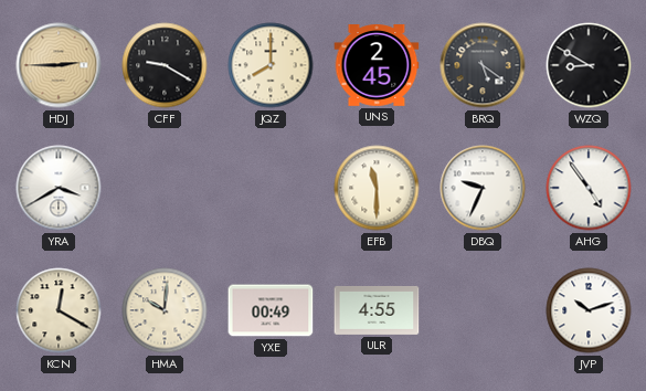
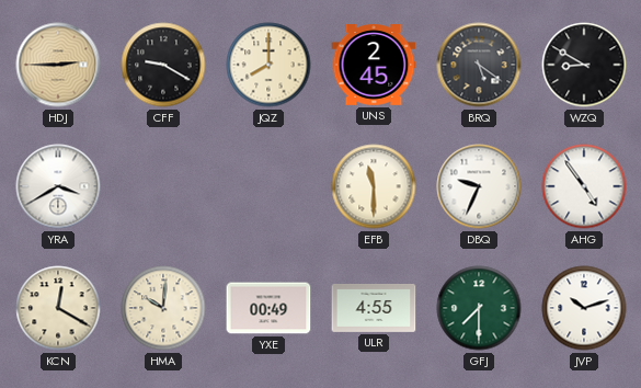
GFJ: none -> 7:30 (479, 308)
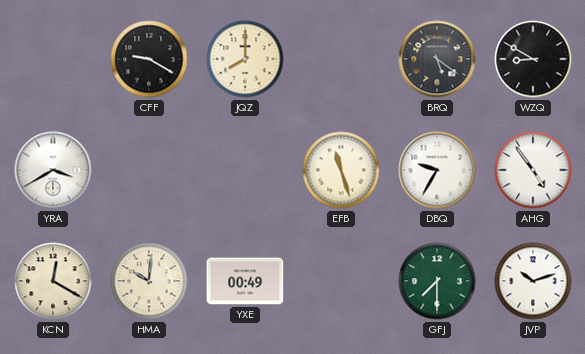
HDJ: 2:45 -> none (58, 65)
UNS: 2:45 -> none (374, 66)
EFB: 11:30 -> 11:27 (341, 170)
DBQ: 9:34 -> 9:35 (437, 170)
ULR: 4:55 -> none (374, 308)
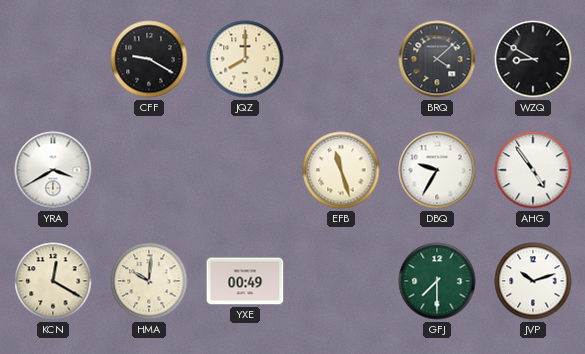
BRQ: 5:21 -> 4:08 (437, 59)
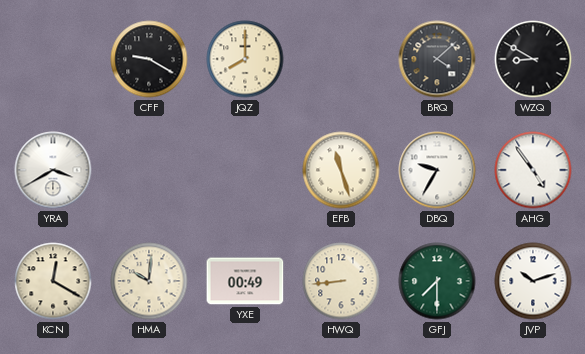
HWQ: none -> 8:44 (341, 281)
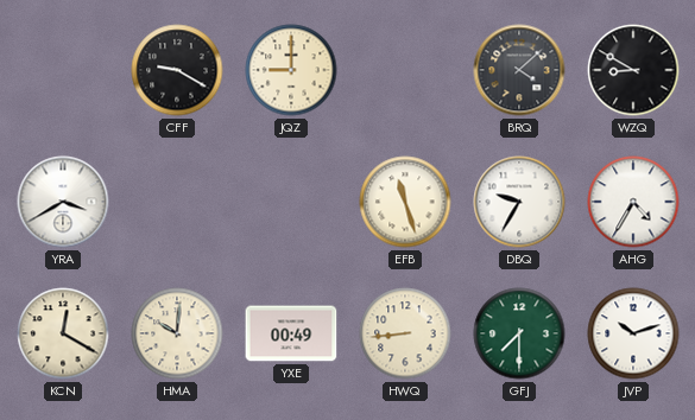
JQZ: 8:00 -> 9:00 (291, 70)
AHG: 4:54 -> 4:35 (633, 202)
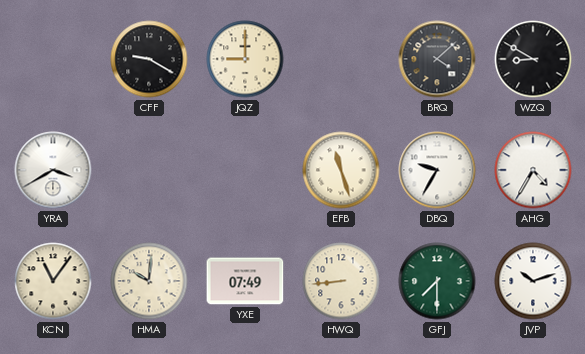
KCN: 12:20 -> 11:06 (53, 281)
YXE: 00:49 -> 07:49 (245, 281)
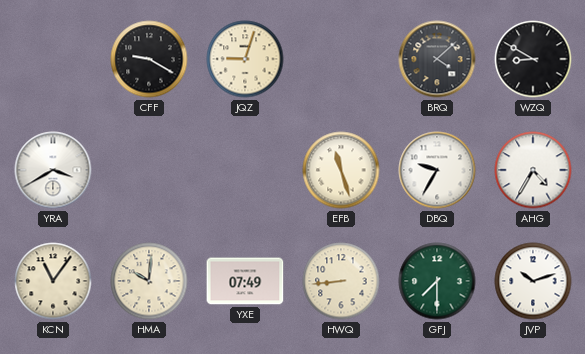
JQZ: 9:00 -> 9:03 (245, 59)
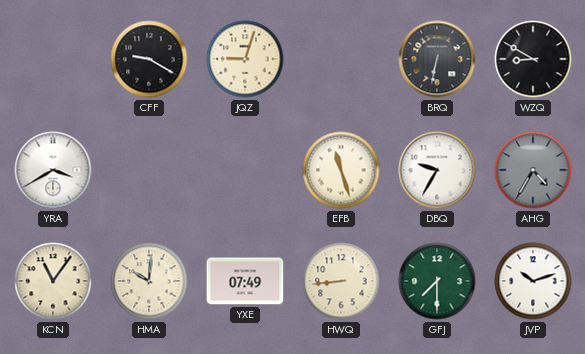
BRQ: 4:08 -> 6:32 (437, 59)
AHG dial: white -> grey (533, 170)
